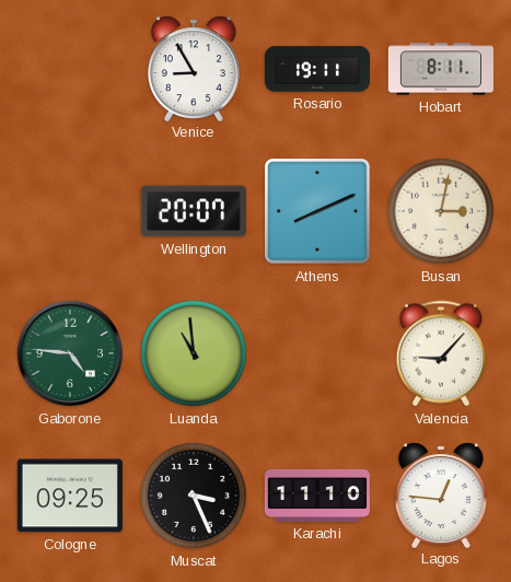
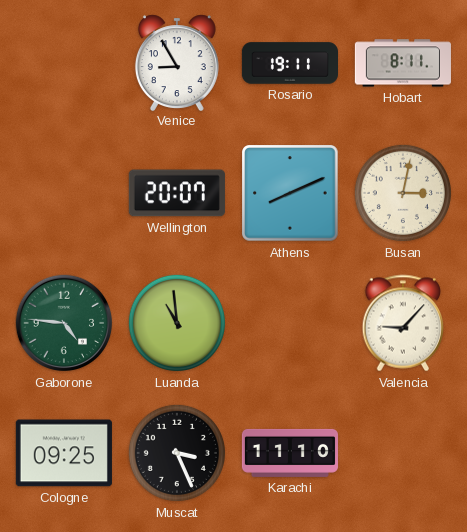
Lagos: 12:46 -> none (441, 494)
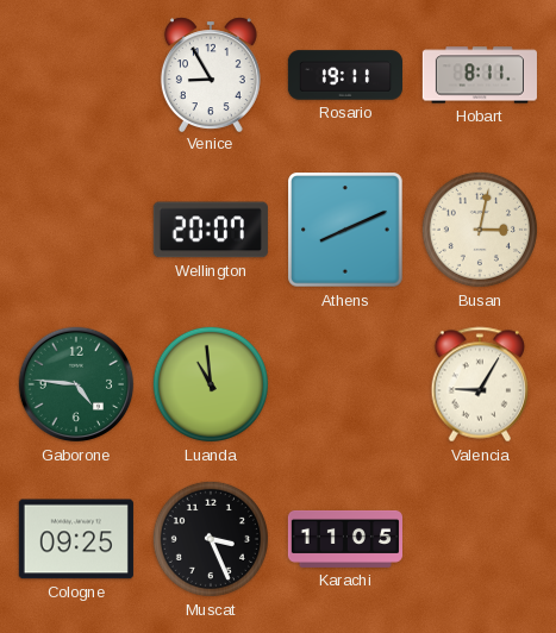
Valencia: 9:07 -> 9:05 (480, 384)
Karachi: 11:10 -> 11:05 (344, 539)
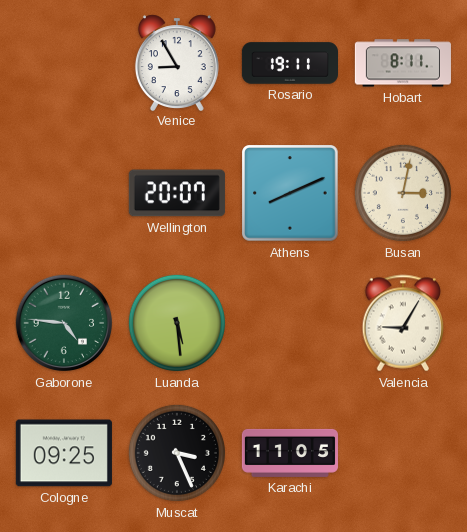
Luanda: 10:59 -> 5:29 (177, 323)
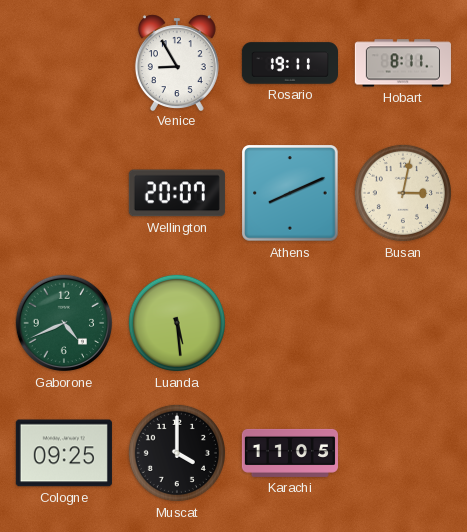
Gaborone: 4:46 -> 4:41 (64, 323)
Valencia: 9:05 -> none (403, 323)
Muscat: 3:26 -> 4:00 (177, 453)
